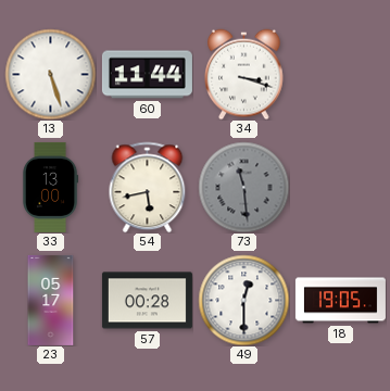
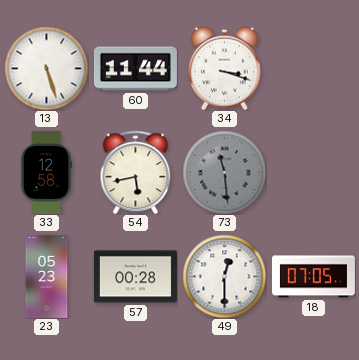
33: 13:00 -> 12:58 (46, 172)
23: 05:17 -> 05:23 (47, 276)
18: 19:05 -> 07:05 (313, 277)
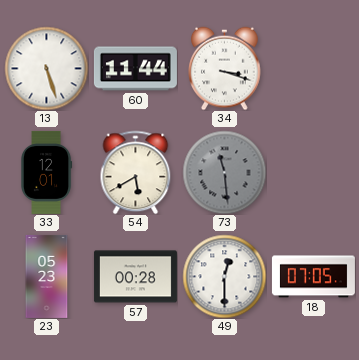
33: 12:58 -> 12:01 (46, 172)
54: 5:43 -> 5:40 (136, 172)
